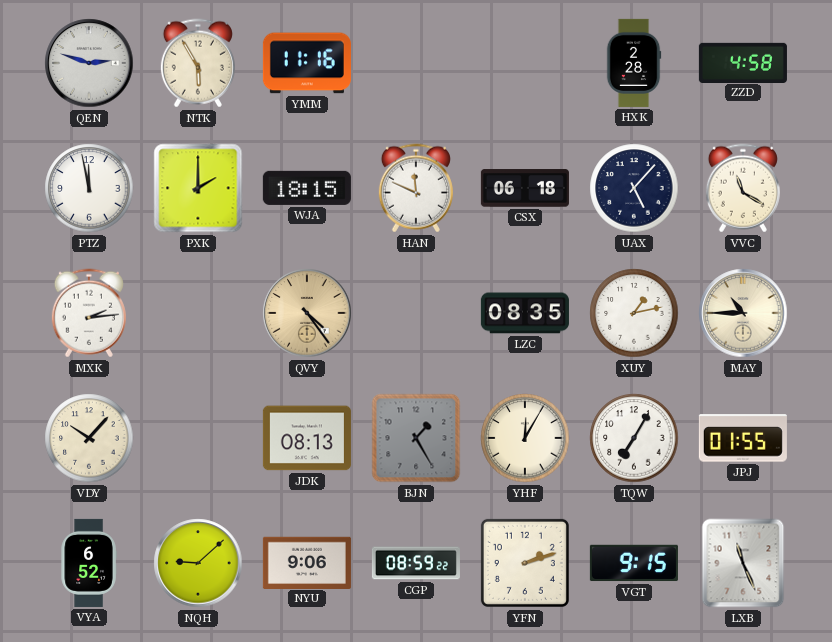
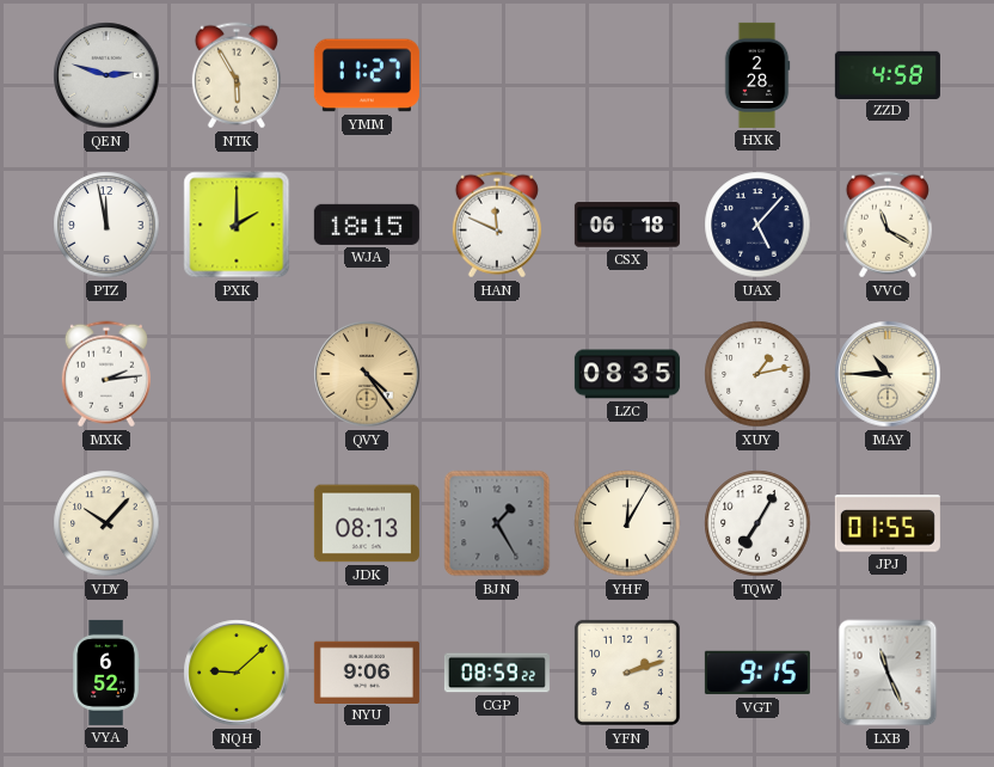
YMM: 11:16 -> 11:27 (367, 75)
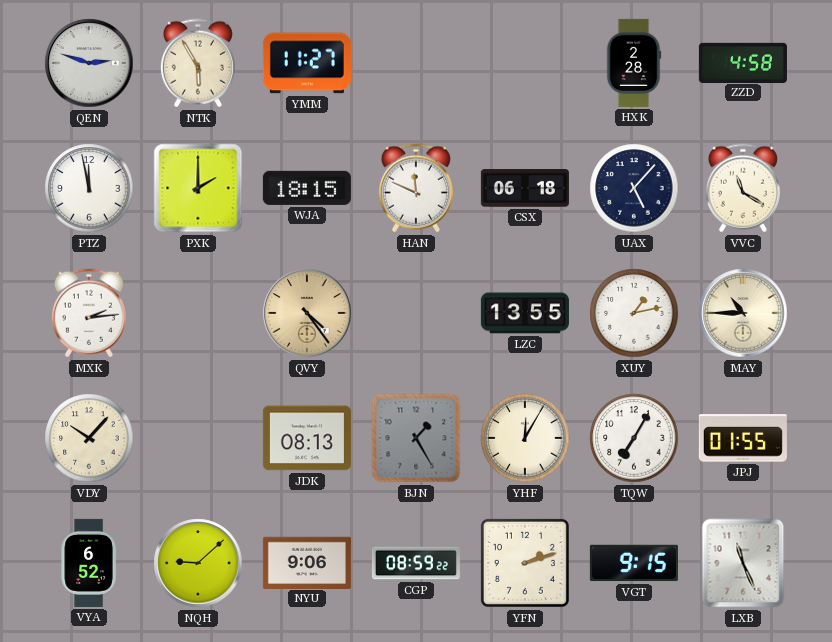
LZC: 08:35 -> 13:55 (525, 313)
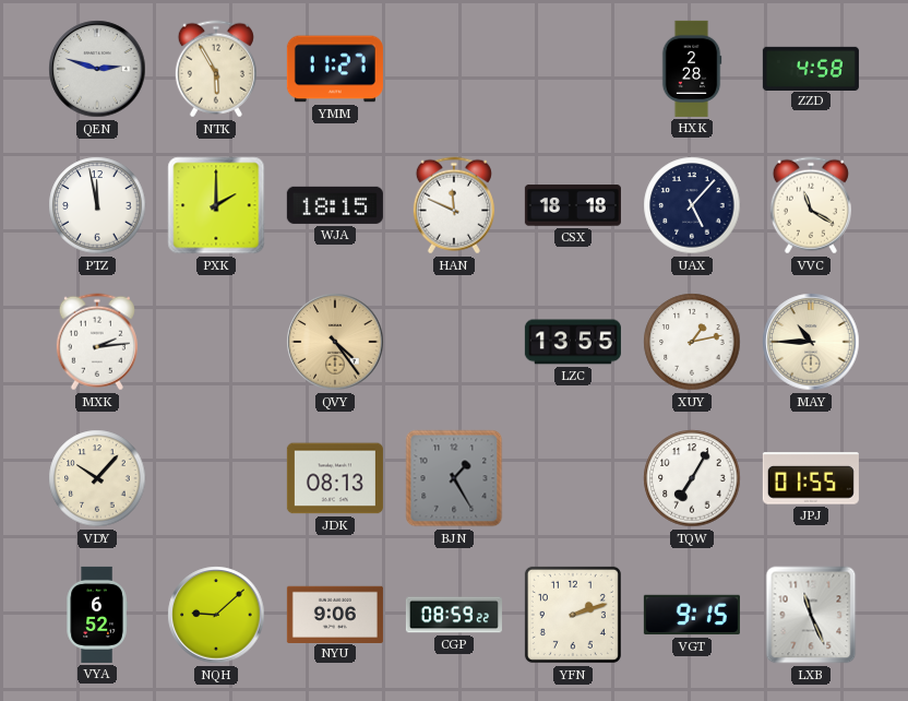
CSX: 06:18 -> 18:18 (573, 205)
YHF: 12:05 -> none (525, 438)
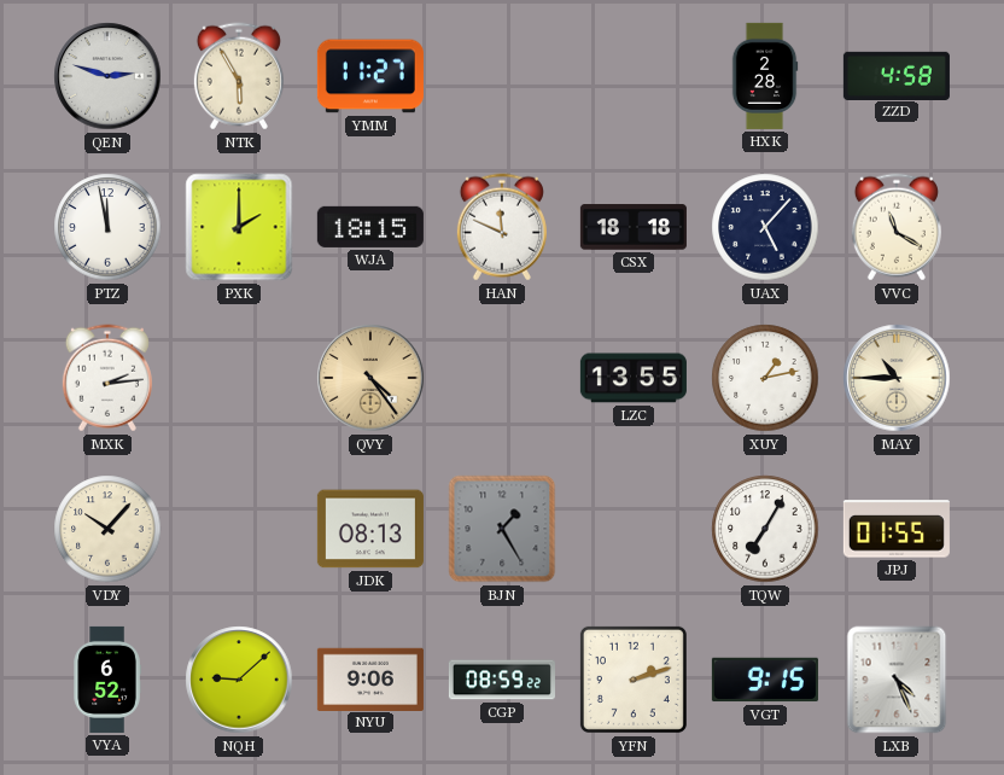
LXB: 11:26 -> 4:26 (897, 680)
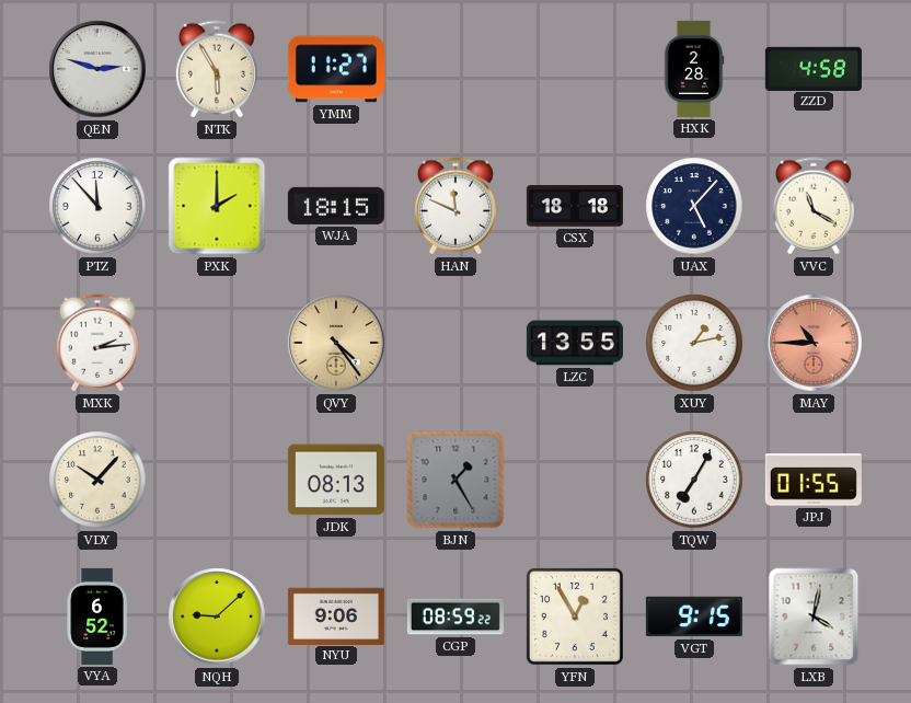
PTZ: 11:58 -> 11:53 (97, 206)
MAY dial: cream -> salmon (814, 343)
YFN: 2:12 -> 12:55 (575, 616)
LXB: 4:26 -> 4:02 (814, 616)
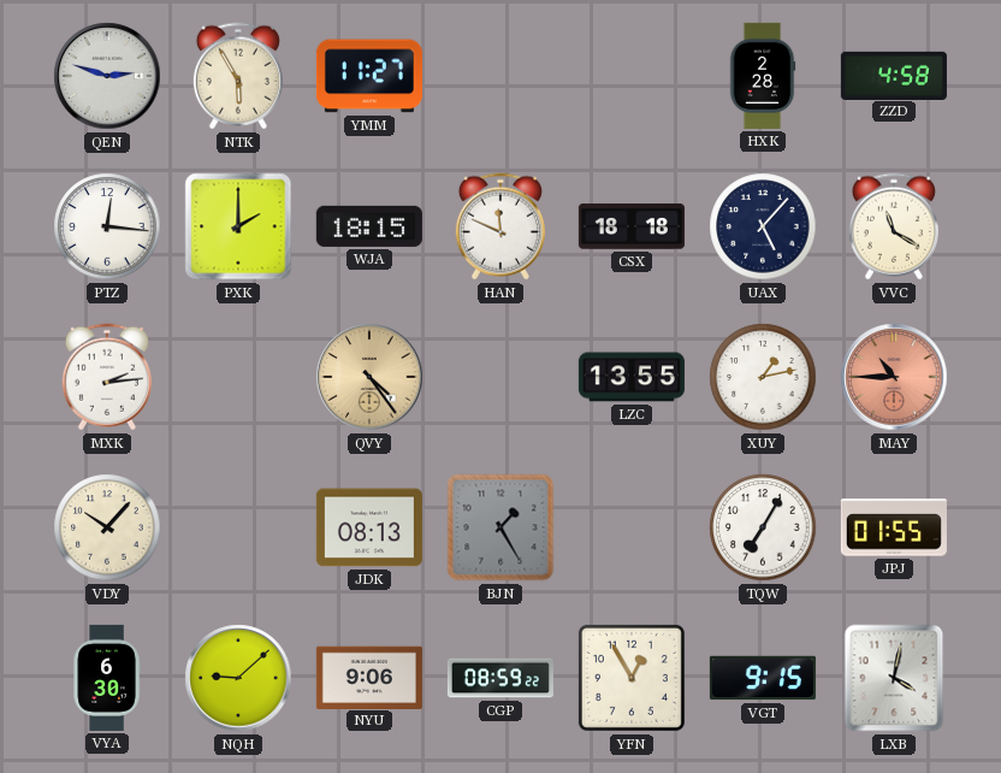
PTZ: 11:53 -> 12:16 (107, 226)
VYA: 6:52 -> 6:30 (107, 678)
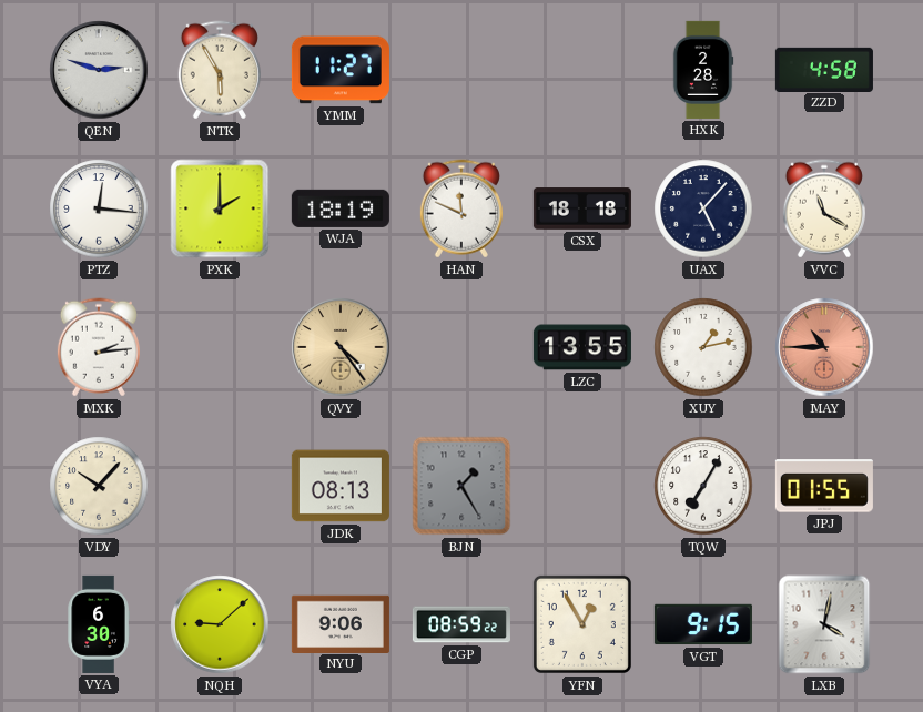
WJA: 18:15 -> 18:19 (341, 208)
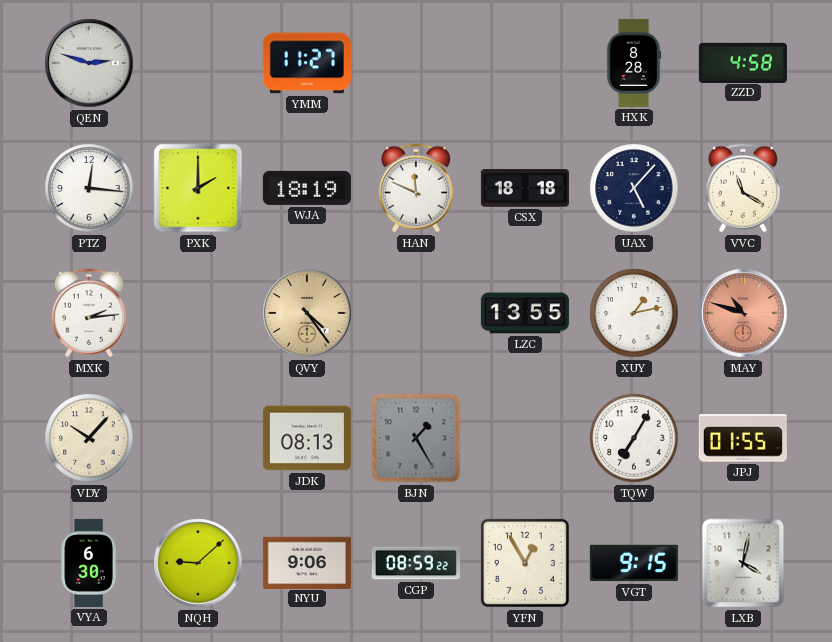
NTK: 5:55 -> none (220, 70)
HXK: 2:28 -> 8:28 (634, 63)
MAY: 10:45 -> 10:48 (743, 313)
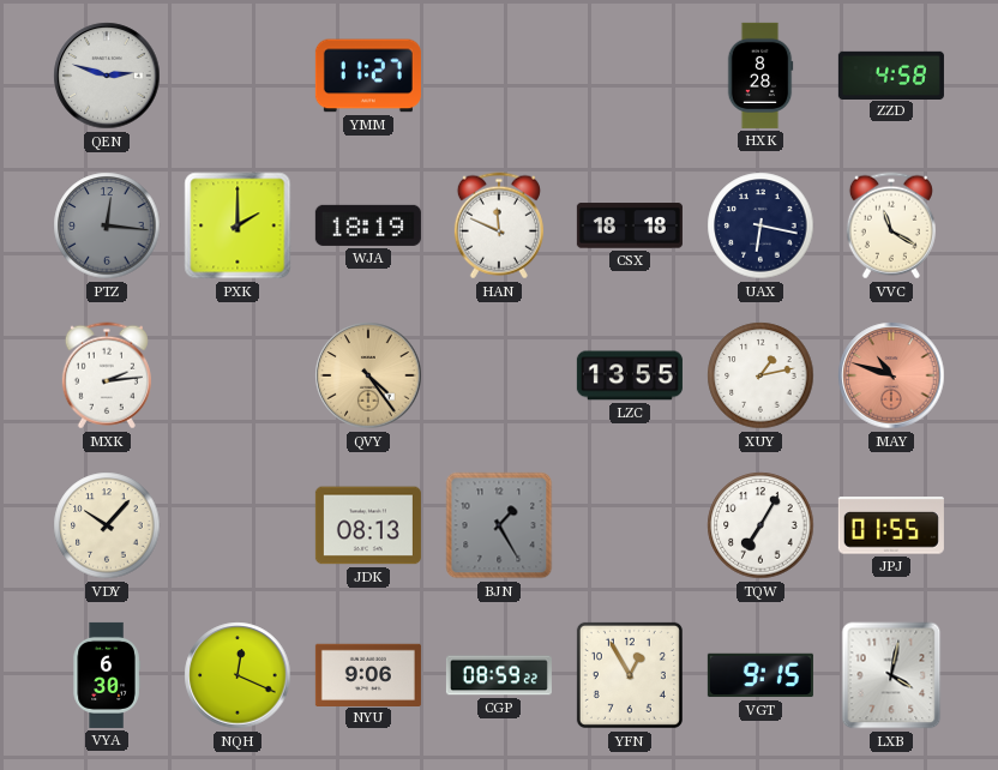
PTZ dial: white -> grey (107, 225)
UAX: 5:07 -> 6:17 (760, 225)
NQH: 9:08 -> 12:19 (238, 675)
